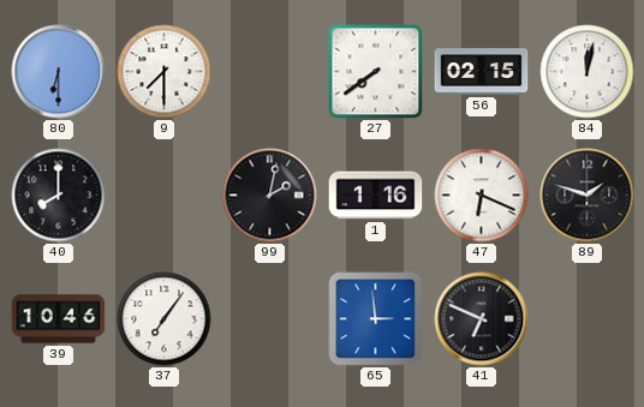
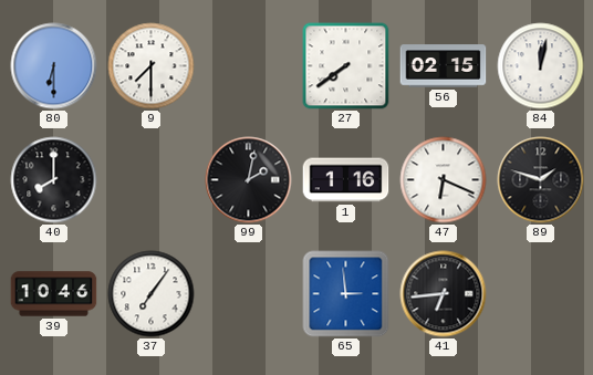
41: 6:49 -> 6:44 (444, 294)
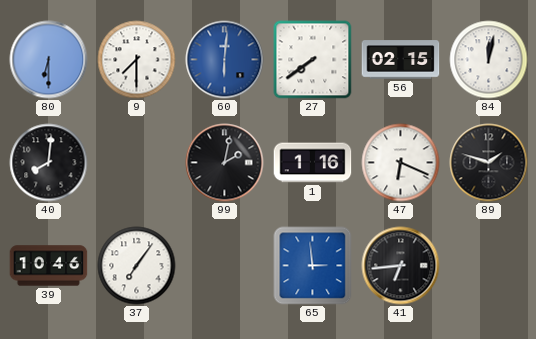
60: none -> 6:01 (225, 60)
40: 8:00 -> 8:01 (49, 163)
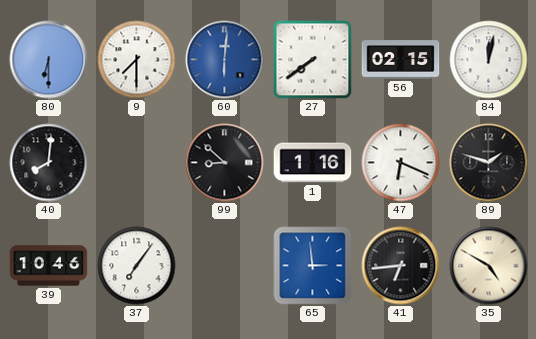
99: 2:02 -> 8:52 (225, 163)
35: none -> 4:50 (489, 266)
